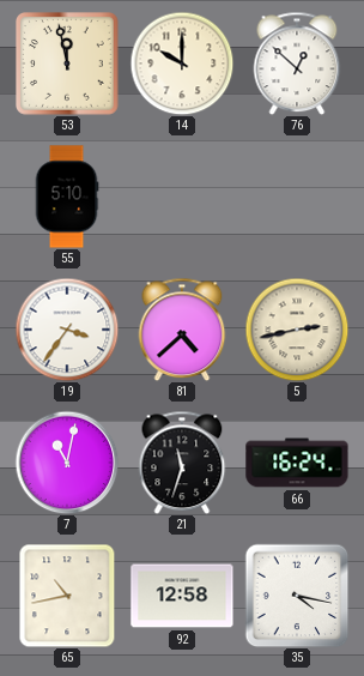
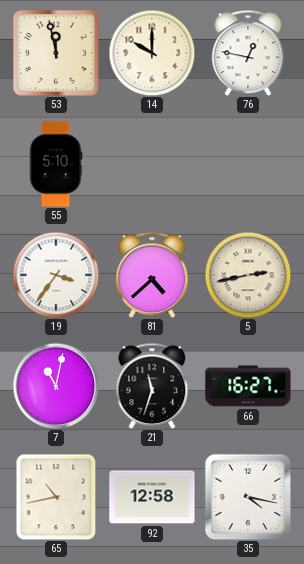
76: 12:52 -> 12:47 (248, 53)
66: 16:24 -> 16:27 (248, 386)
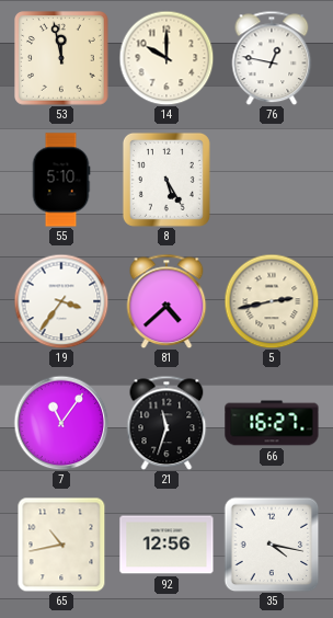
8: none -> 5:25 (166, 180)
7: 11:02 -> 11:06 (61, 423)
92: 12:58 -> 12:56 (166, 545)
